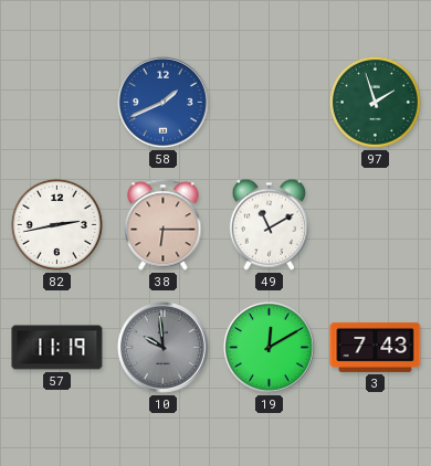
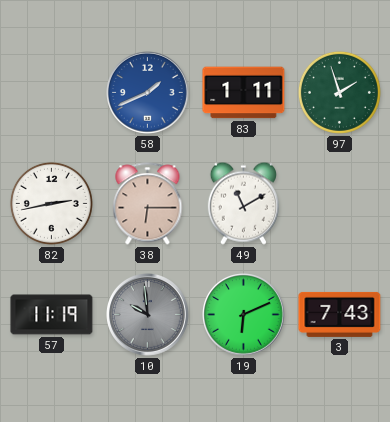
83: none -> 1:11 (244, 93)
19: 12:10 -> 6:11 (244, 315)
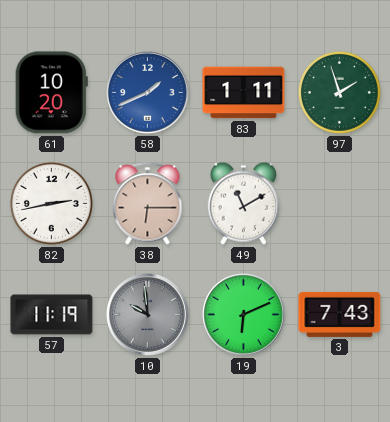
61: none -> 10:20 (51, 93)
